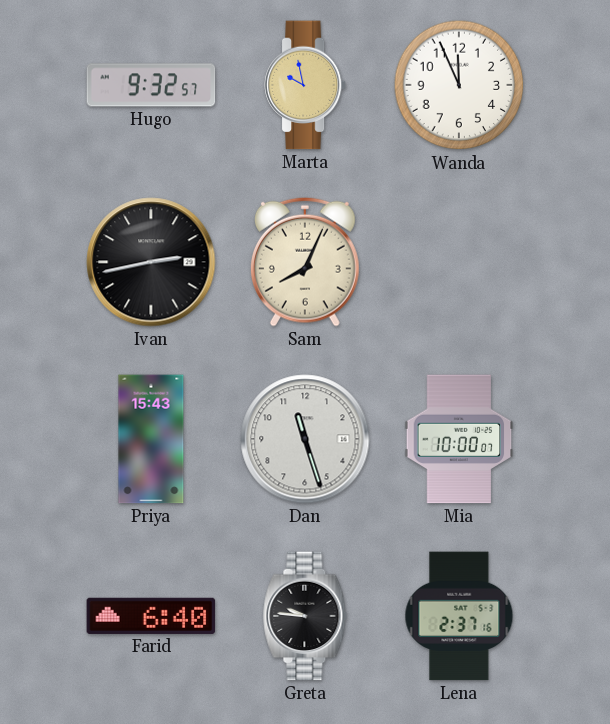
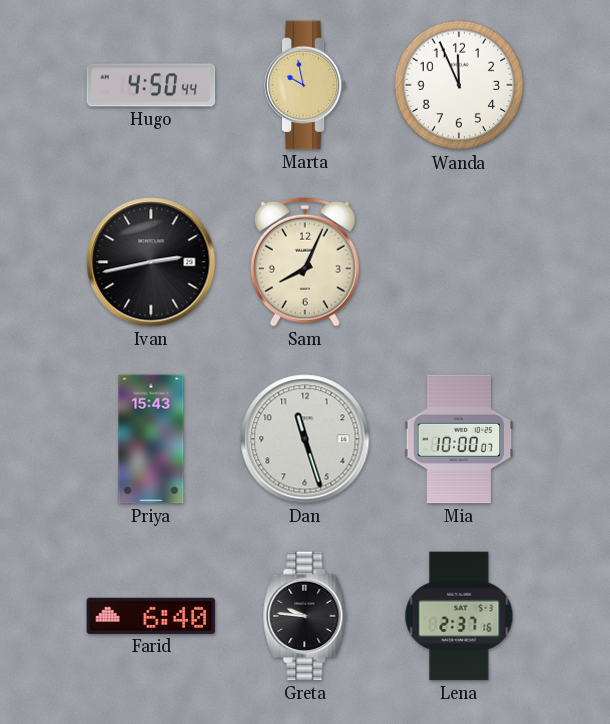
Hugo: 9:32 -> 4:50 (151, 85)
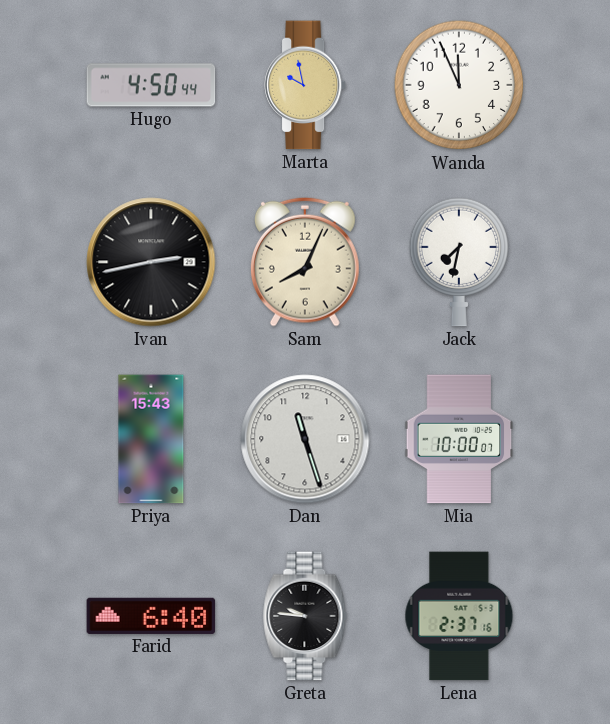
Jack: none -> 7:32 (459, 262)
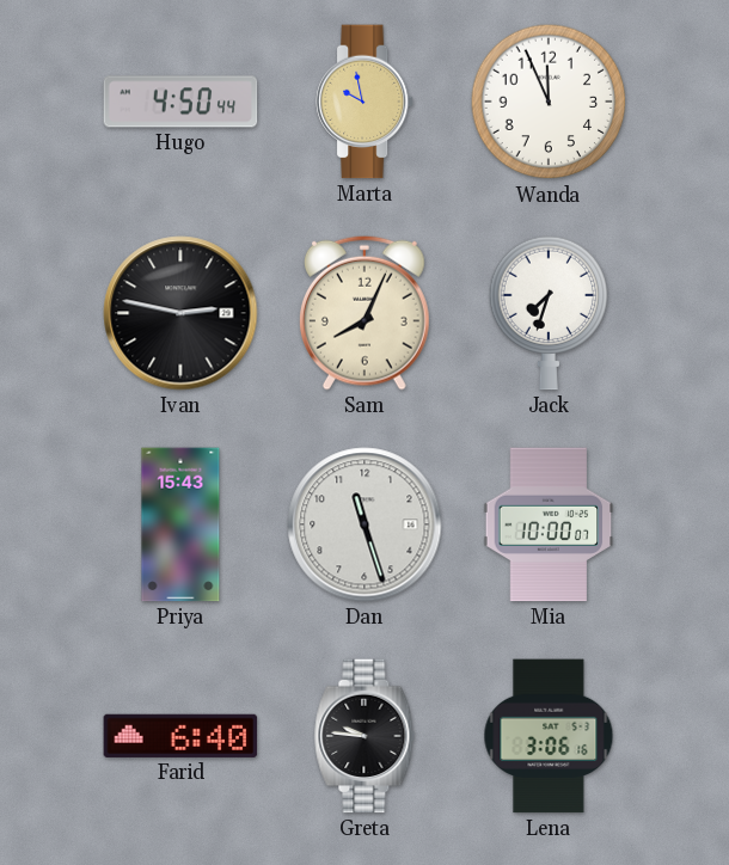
Ivan: 2:43 -> 2:47 (180, 313)
Jack: 7:32 -> 7:33 (549, 313)
Lena: 2:37 -> 3:06 (549, 736)
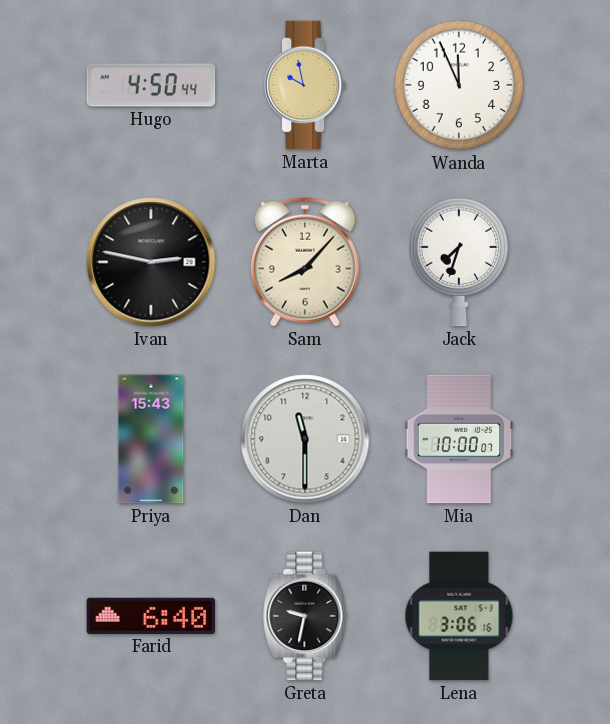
Sam: 8:04 -> 8:07 (305, 262)
Dan: 11:27 -> 11:30 (305, 439)
Greta: 9:46 -> 9:32 (305, 616)
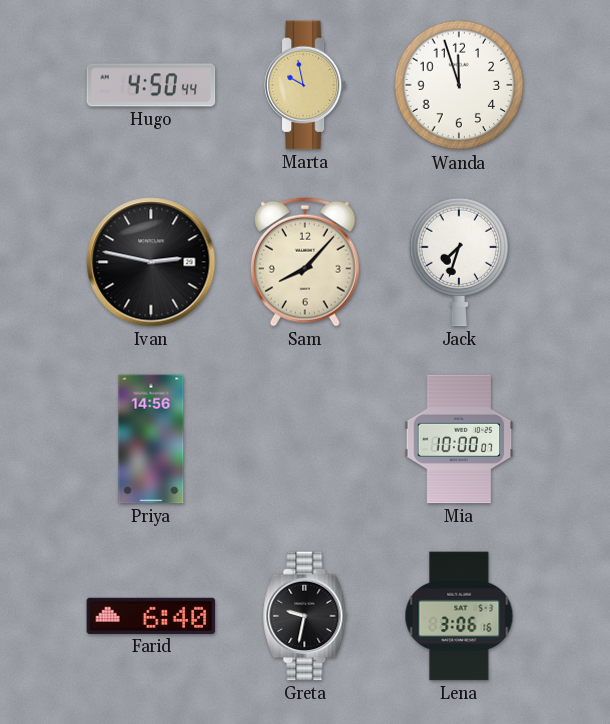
Wanda: 11:56 -> 11:57 (459, 85)
Priya: 15:43 -> 14:56 (151, 439)
Dan: 11:30 -> none (305, 439)
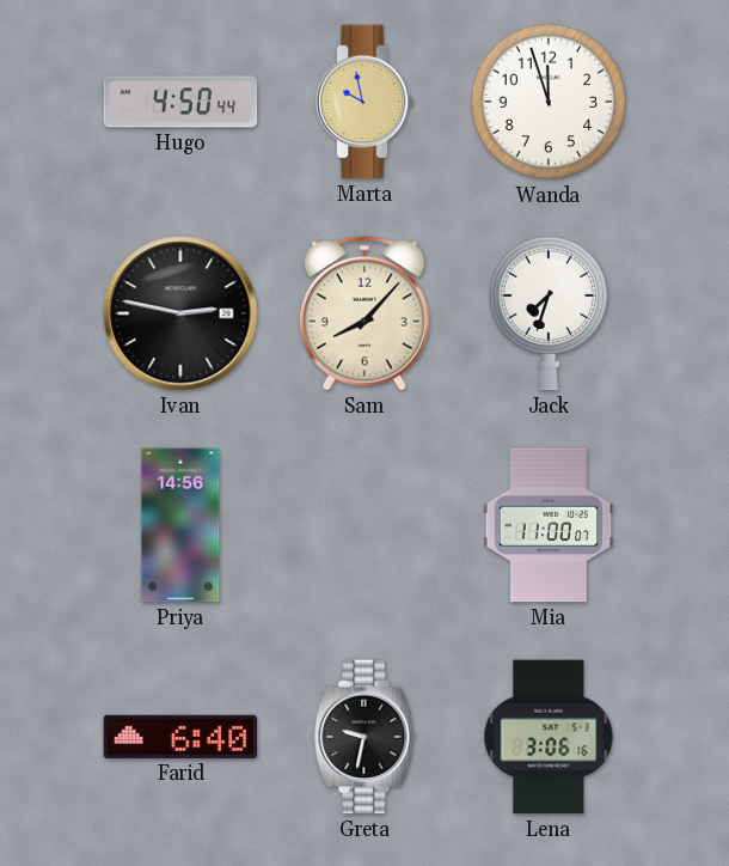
Mia: 10:00 -> 11:00 (549, 525)
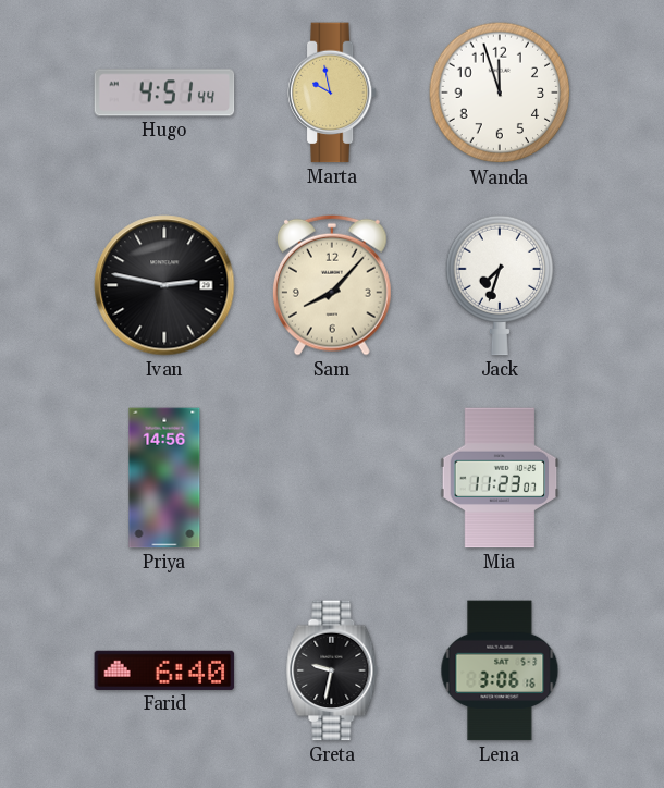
Hugo: 4:50 -> 4:51 (164, 93)
Mia: 11:00 -> 11:23 (500, 478)
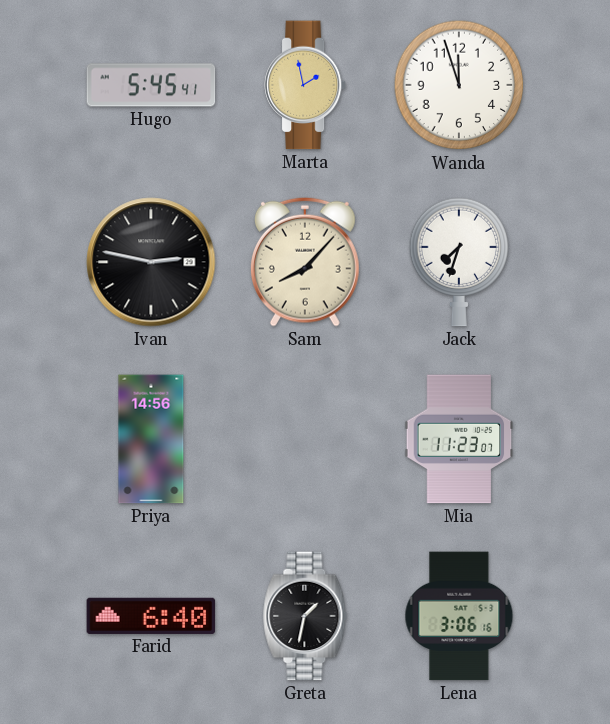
Hugo: 4:51 -> 5:45 (151, 85)
Marta: 9:58 -> 1:58 (305, 85)
Greta: 9:32 -> 1:32 (305, 616)
